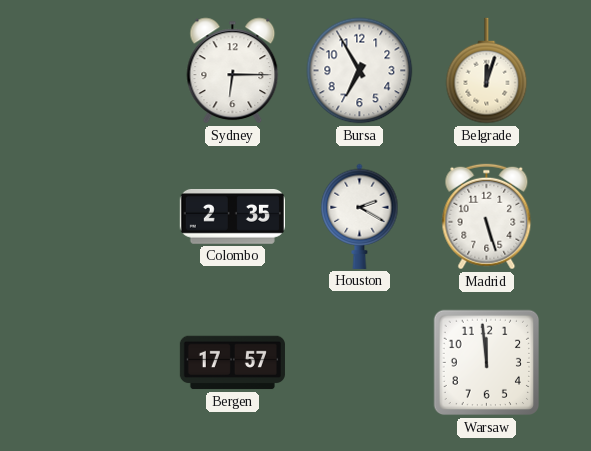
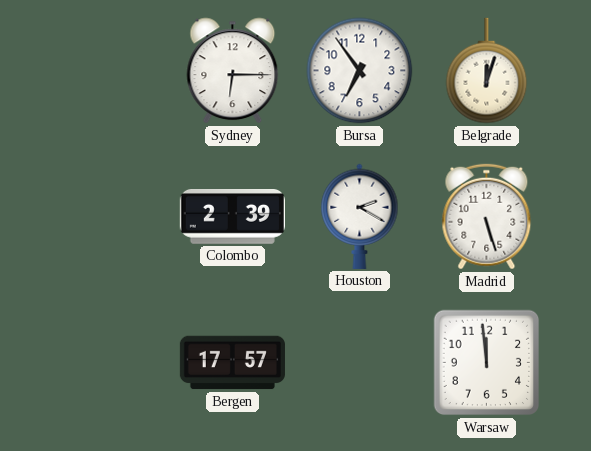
Bursa: 6:55 -> 6:54 (360, 71)
Colombo: 2:35 -> 2:39 (232, 217)
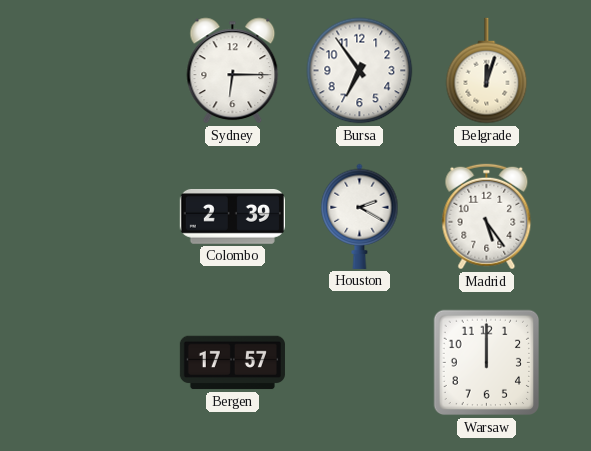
Madrid: 5:27 -> 5:24 (487, 217)
Warsaw: 11:59 -> 12:00 (487, 363)
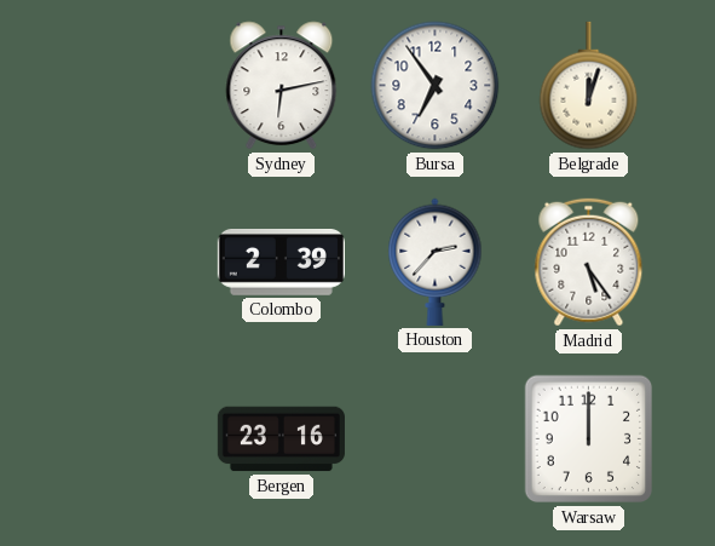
Sydney: 6:15 -> 6:13 (282, 86)
Houston: 2:20 -> 2:37 (436, 261)
Bergen: 17:57 -> 23:16 (281, 439)
